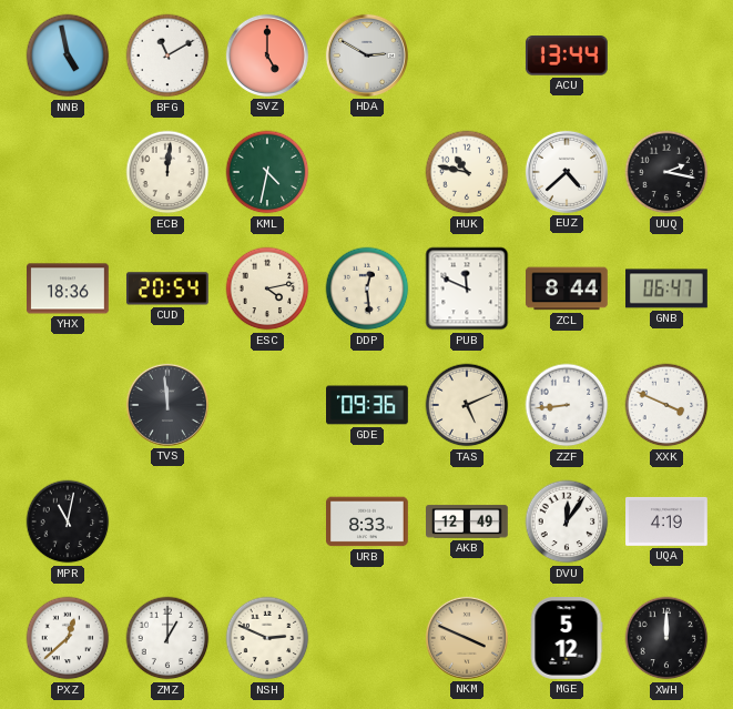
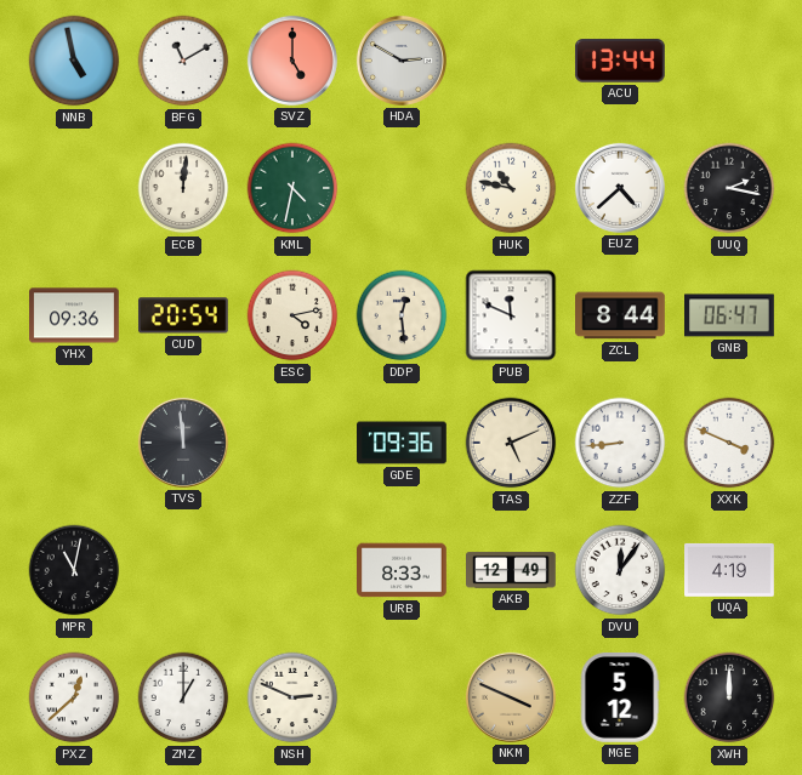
YHX: 18:36 -> 09:36 (75, 315)
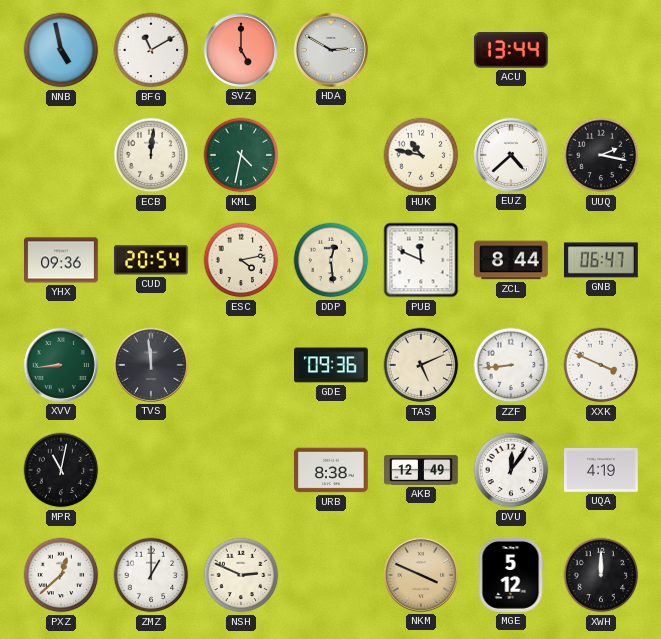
XVV: none -> 8:44 (61, 365)
URB: 8:33 -> 8:38 (332, 470)
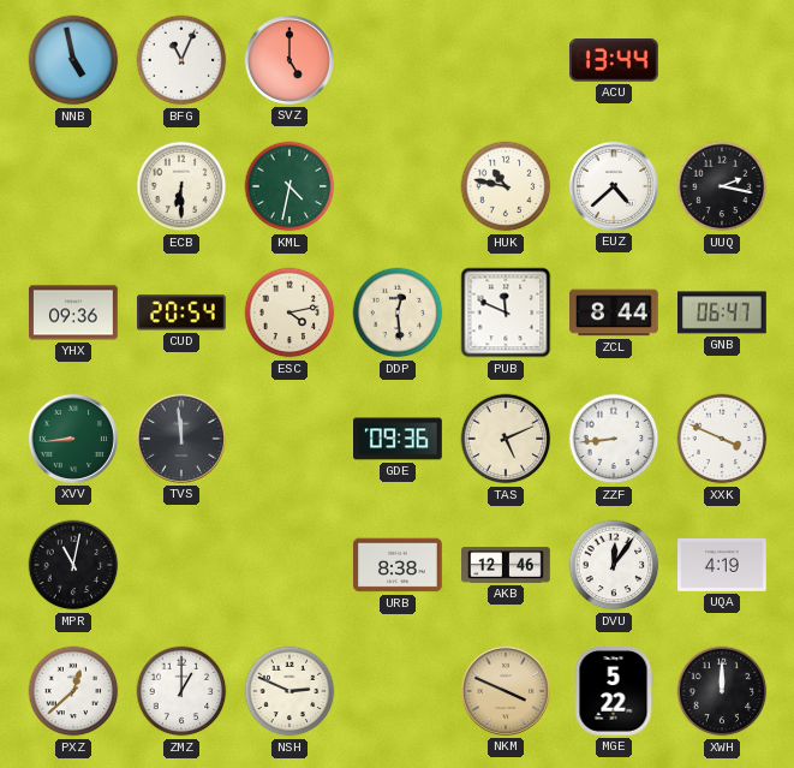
BFG: 11:10 -> 11:04 (181, 60)
HDA: 2:50 -> none (331, 50)
ECB: 12:01 -> 6:30 (181, 186)
AKB: 12:49 -> 12:46 (507, 565)
MGE: 5:12 -> 5:22 (614, 692)
